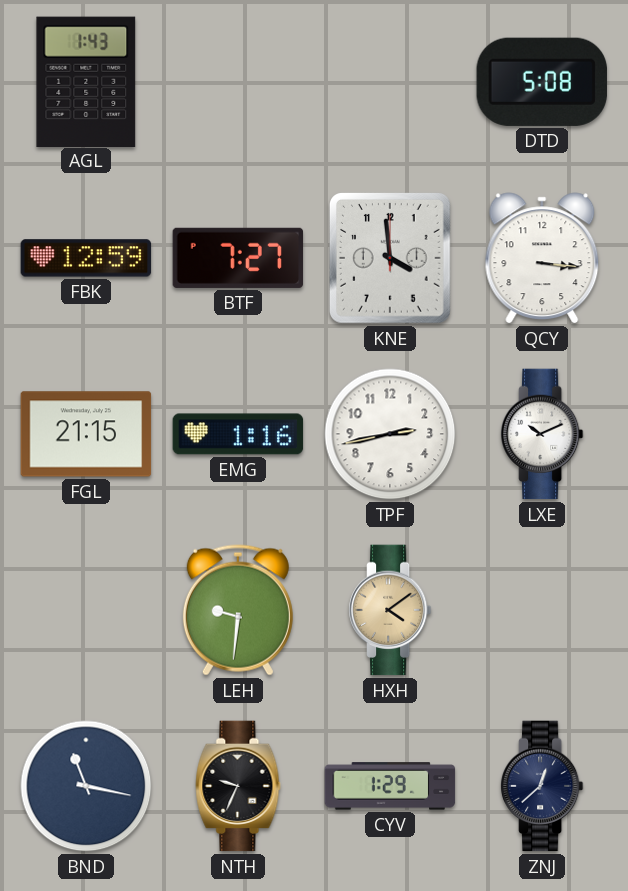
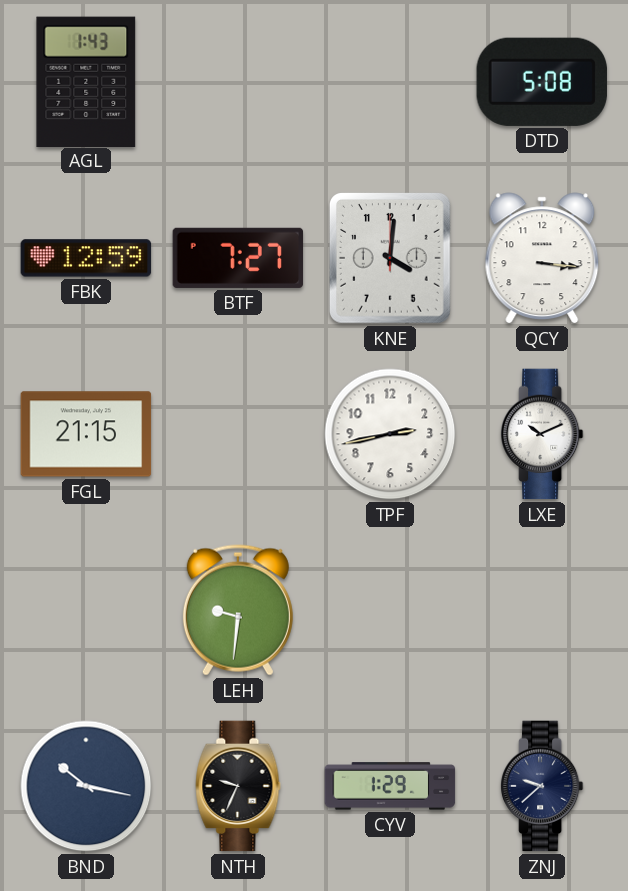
KNE: 3:59 -> 4:01 (390, 259)
EMG: 1:16 -> none (238, 434)
HXH: 4:09 -> none (390, 610)
BND: 11:17 -> 10:17 (86, 786)
ZNJ: 12:38 -> 9:38 (542, 786)
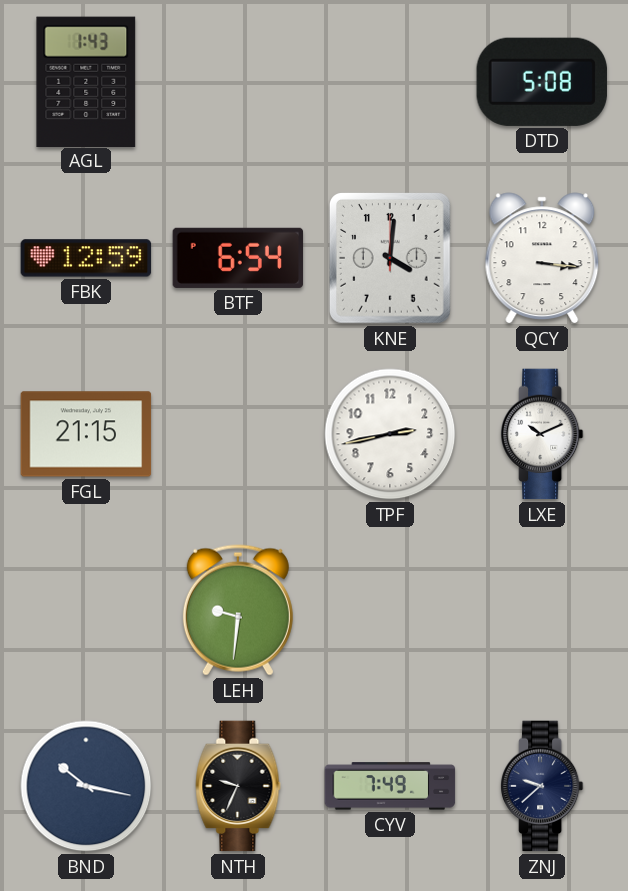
BTF: 7:27 -> 6:54 (238, 258)
CYV: 1:29 -> 7:49 (390, 786)
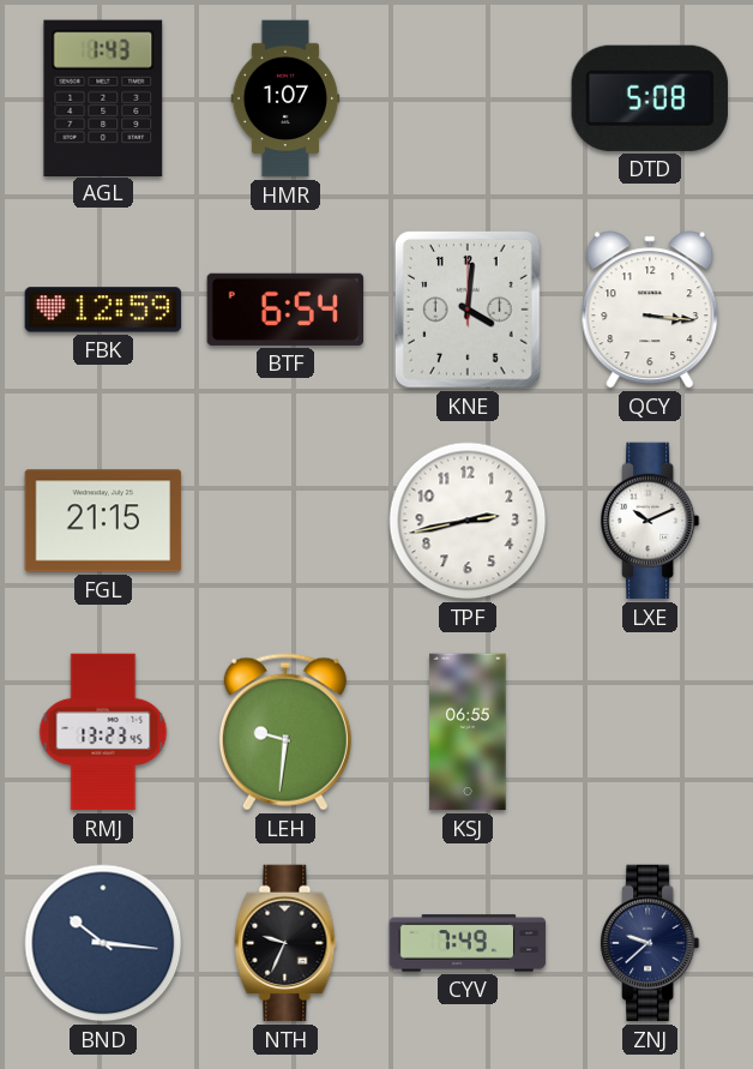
HMR: none -> 1:07 (285, 98)
RMJ: none -> 13:23 (103, 732)
KSJ: none -> 06:55 (468, 732)
BND: 10:17 -> 10:16 (103, 943)
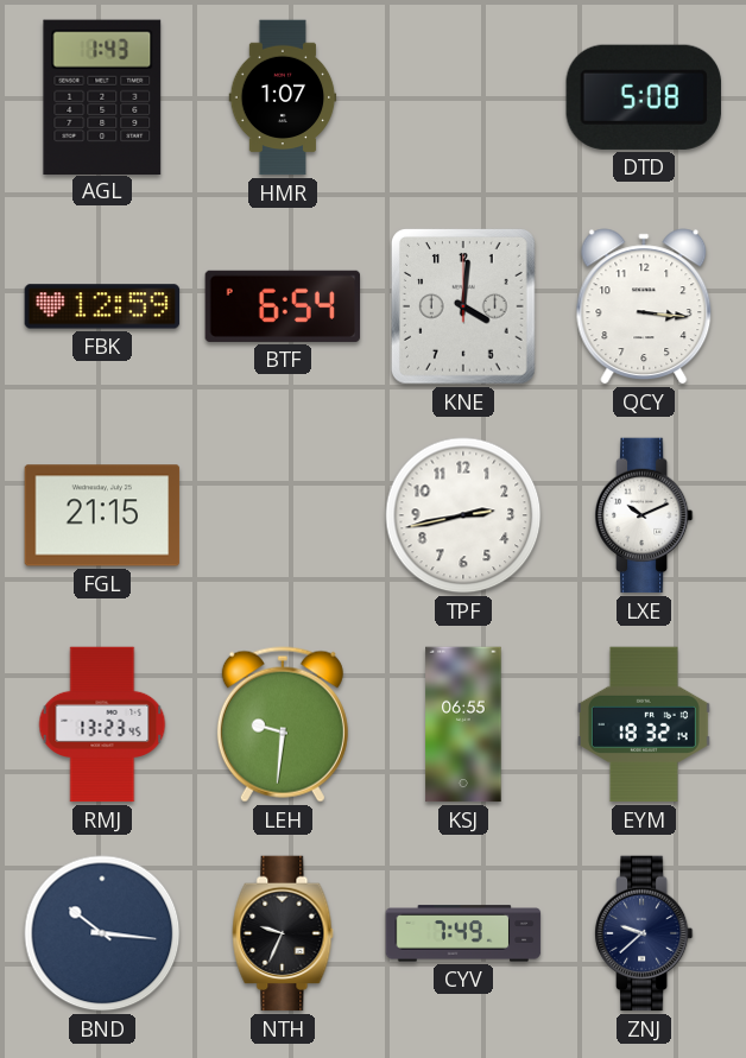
EYM: none -> 18:32 (644, 724)
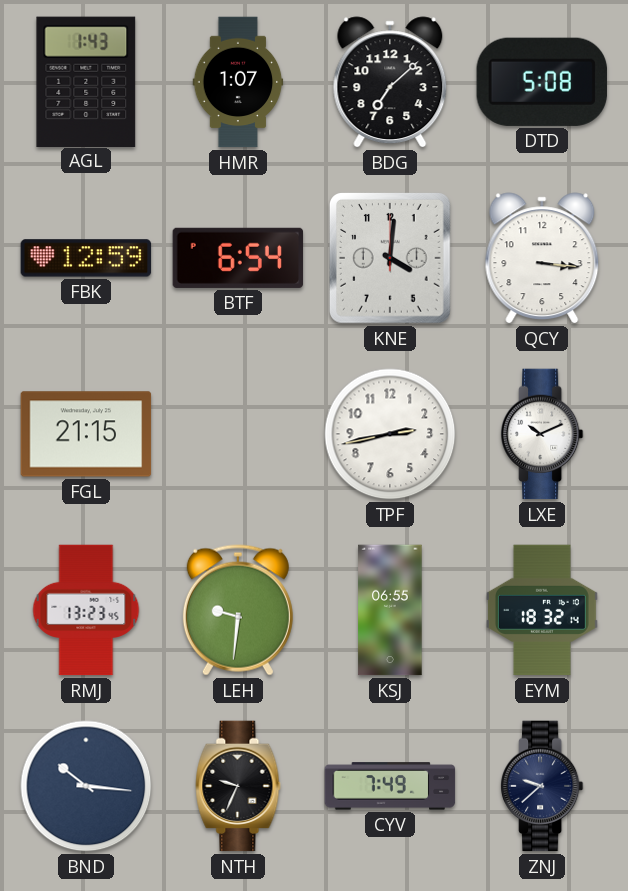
BDG: none -> 7:08 (390, 82)
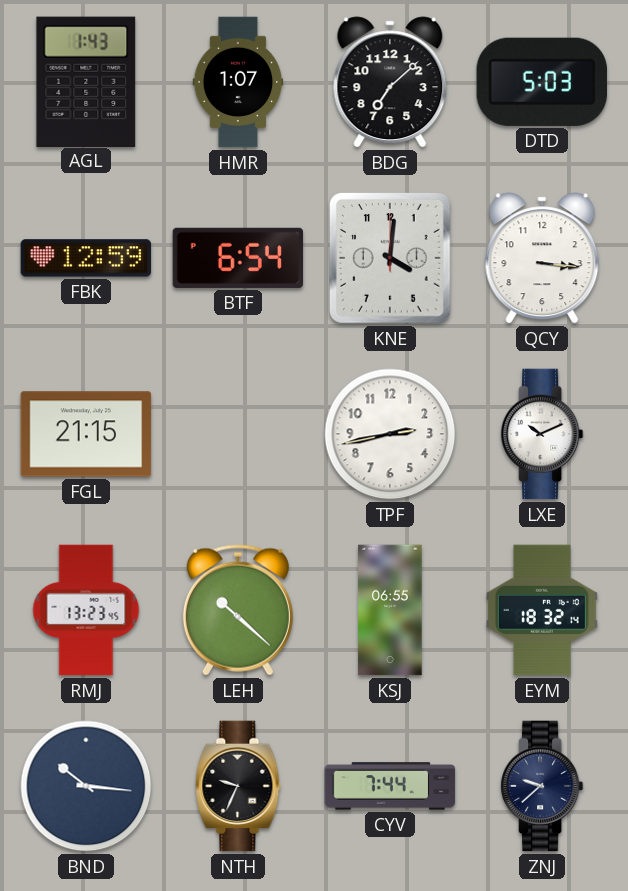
DTD: 5:08 -> 5:03 (542, 82)
LEH: 9:31 -> 10:22 (238, 610)
CYV: 7:49 -> 7:44 (390, 786)
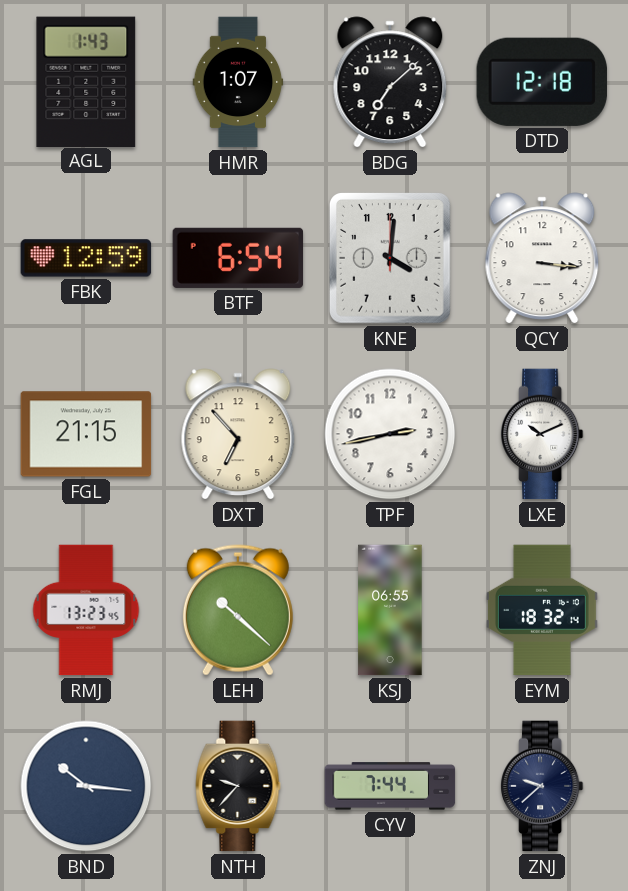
DTD: 5:03 -> 12:18 (542, 82)
DXT: none -> 6:53 (238, 434)
NTH: 9:34 -> 9:37 (238, 786)
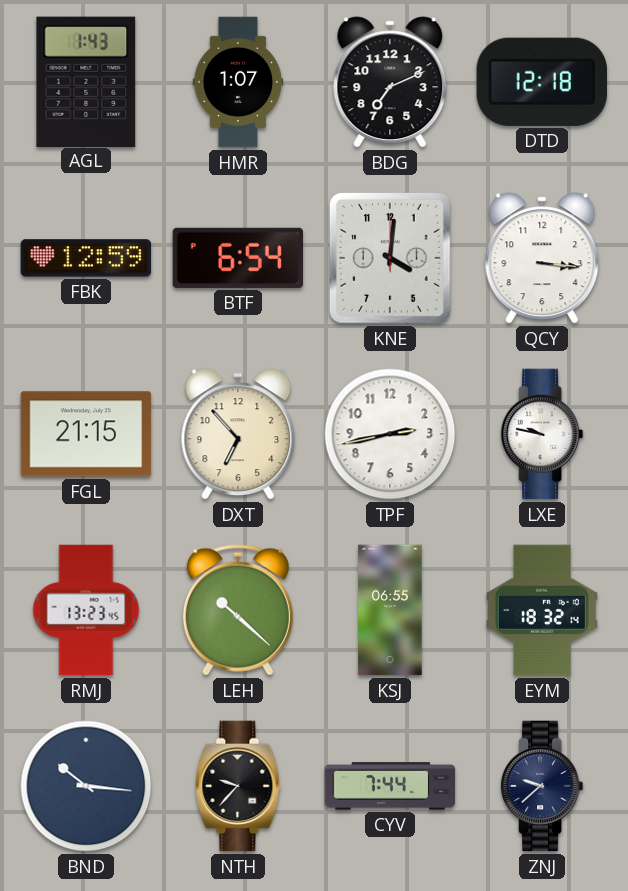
BDG: 7:08 -> 7:11 (390, 82)
LXE: 10:11 -> 9:47 (542, 434)
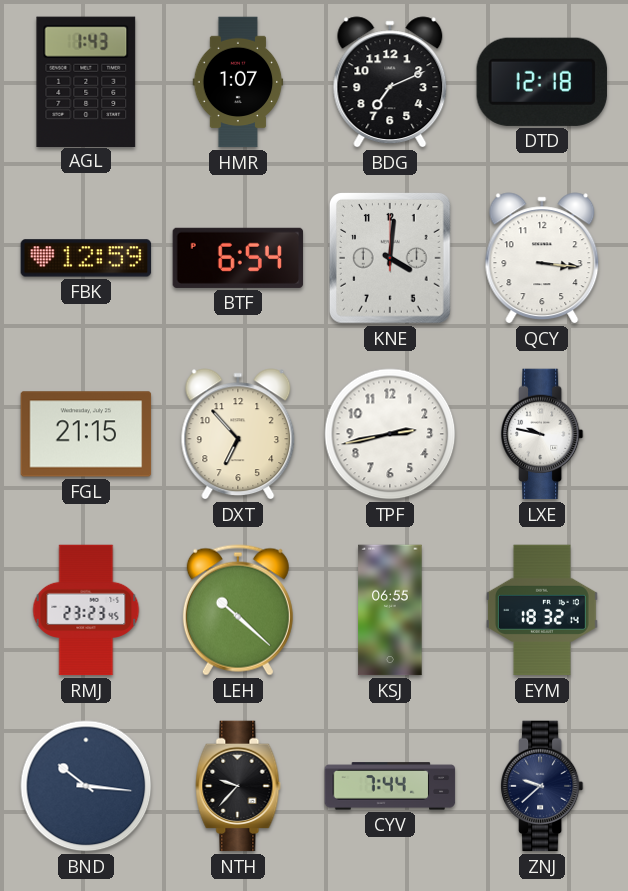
RMJ: 13:23 -> 23:23 (86, 610)
